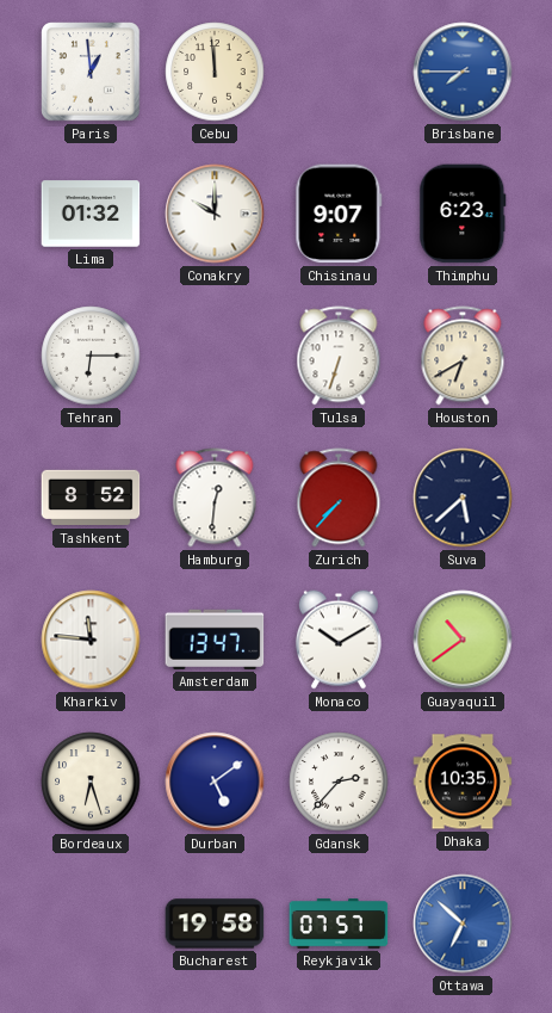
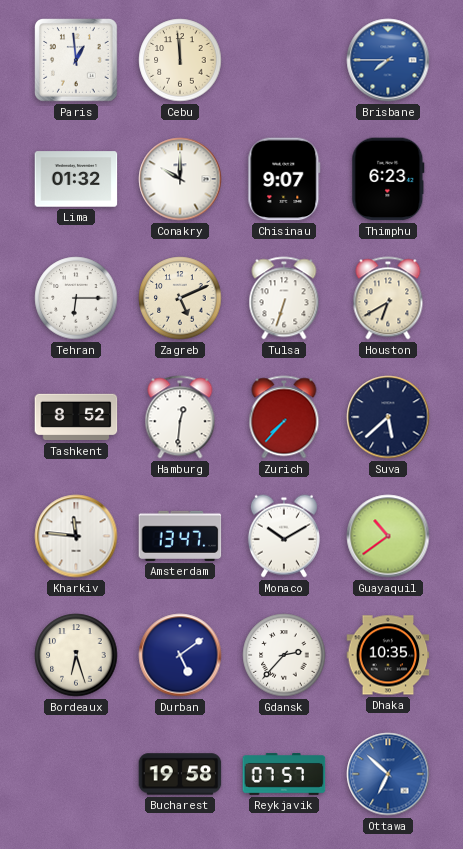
Zagreb: none -> 5:11 (180, 298)
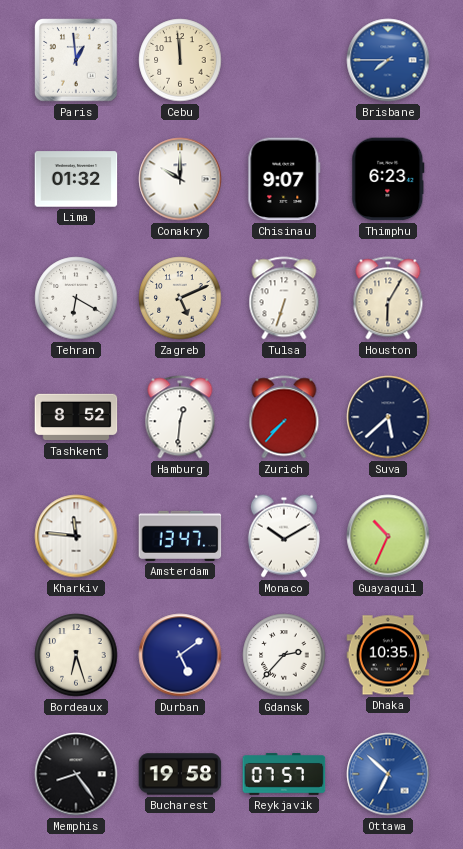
Tehran: 6:15 -> 6:20 (76, 298)
Houston: 6:40 -> 6:05 (388, 298)
Guayaquil: 10:39 -> 10:34 (388, 536)
Memphis: none -> 8:24 (76, 774)
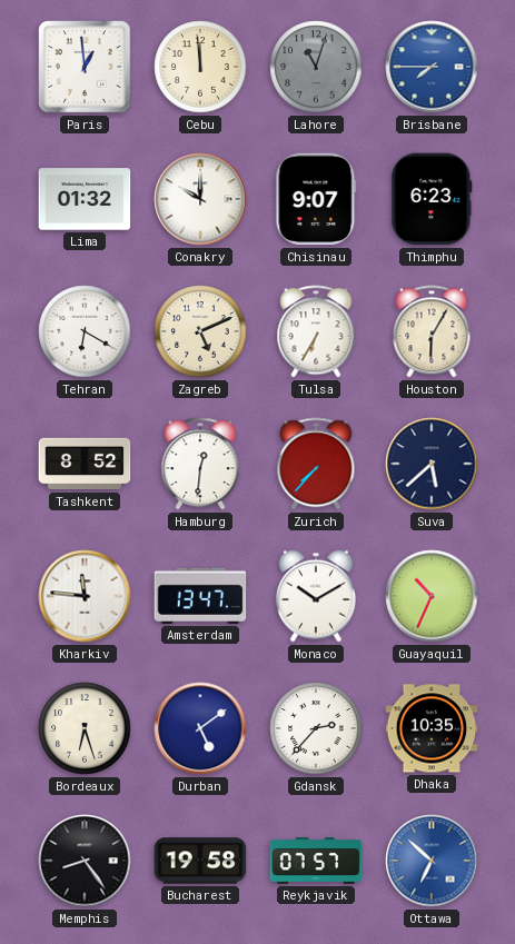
Lahore: none -> 11:03 (316, 67)
Tulsa: 6:33 -> 6:35 (316, 331)
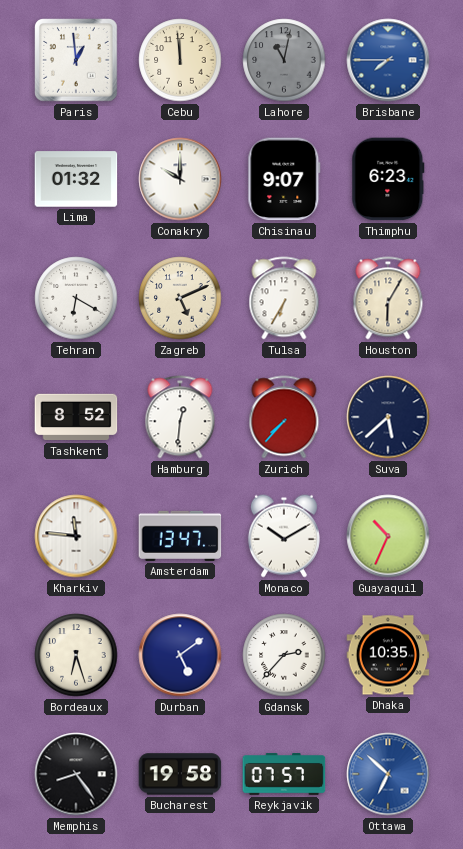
Lahore: 11:03 -> 11:02 (284, 60)
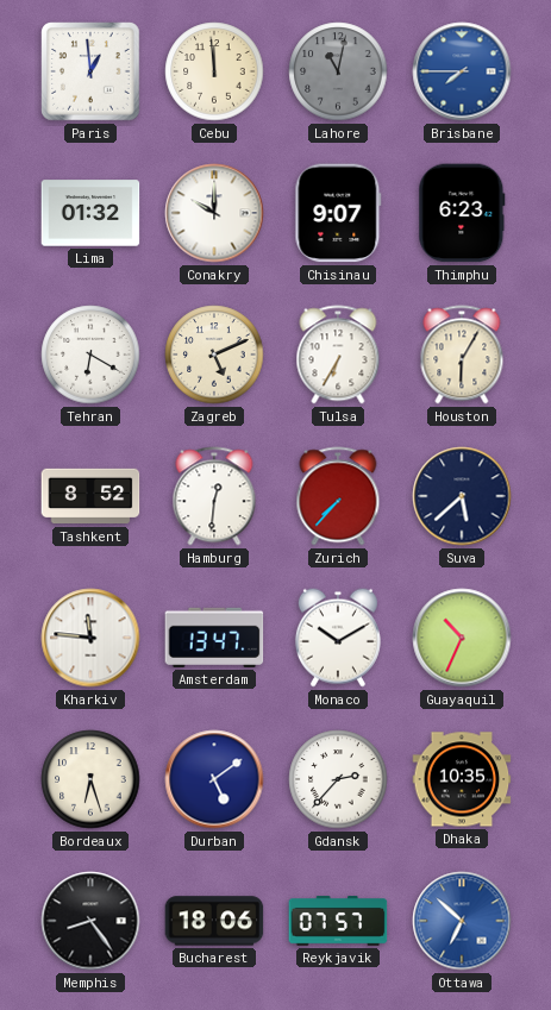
Bucharest: 19:58 -> 18:06 (214, 921)
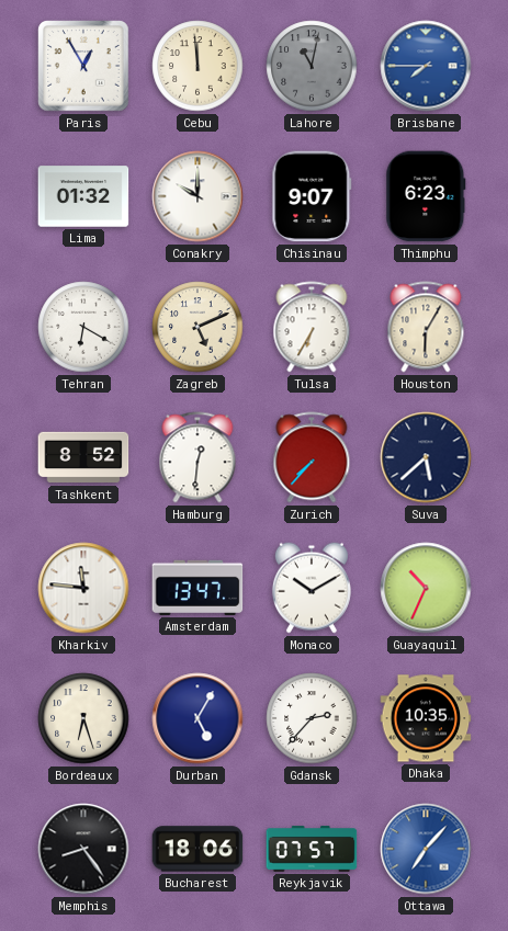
Paris: 12:59 -> 12:55 (83, 66)
Durban: 5:09 -> 5:05 (197, 718)
Ottawa: 6:52 -> 7:07 (426, 849)
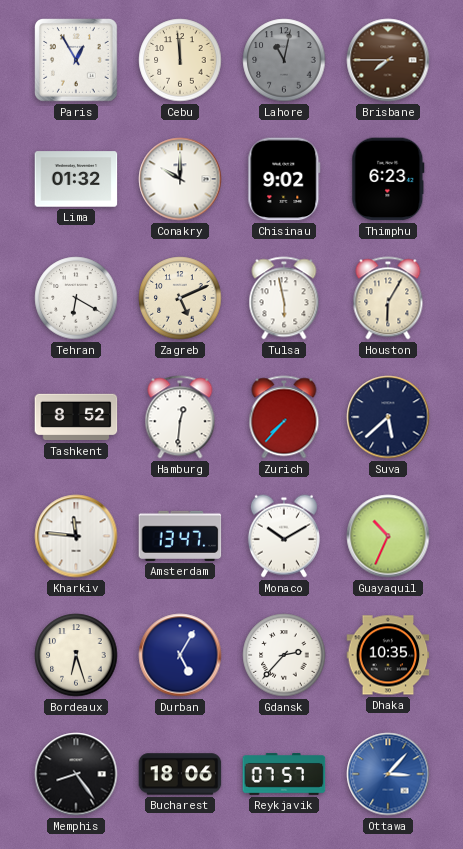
Brisbane dial: blue -> brown (388, 60)
Chisinau: 9:07 -> 9:02 (284, 179)
Tulsa: 6:35 -> 5:58 (284, 298)
Ottawa: 7:07 -> 3:07 (388, 774)
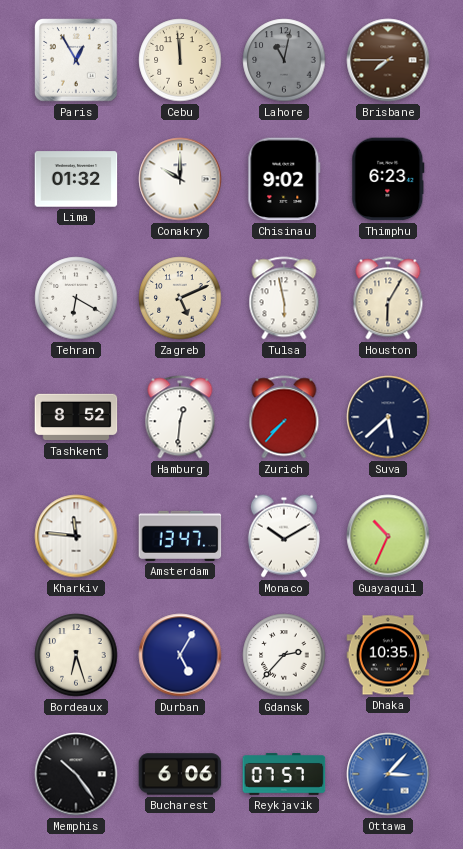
Memphis: 8:24 -> 10:24 (76, 774)
Bucharest: 18:06 -> 6:06 (180, 774)
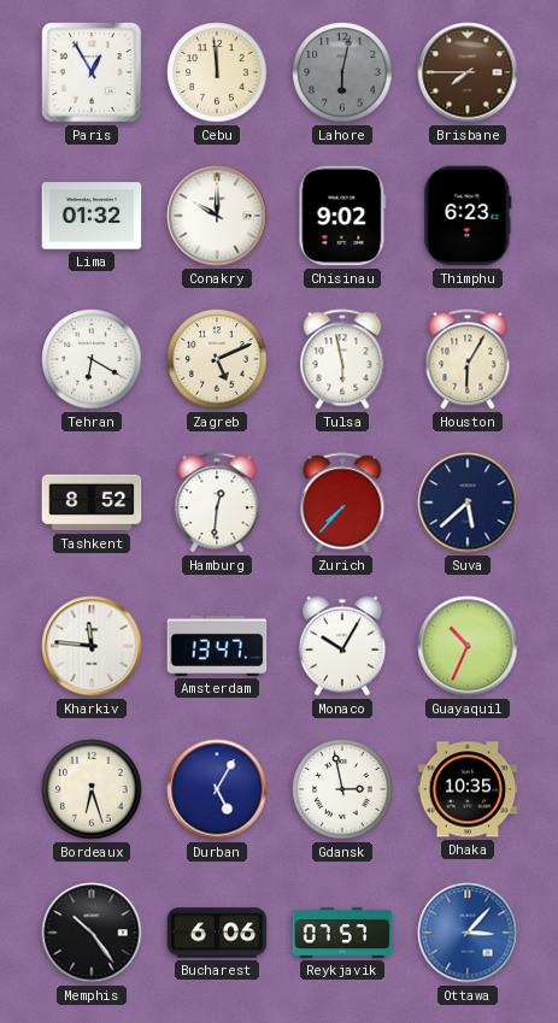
Lahore: 11:02 -> 6:02 (342, 72)
Monaco: 10:10 -> 10:05 (342, 646)
Gdansk: 2:37 -> 2:58 (342, 789)
